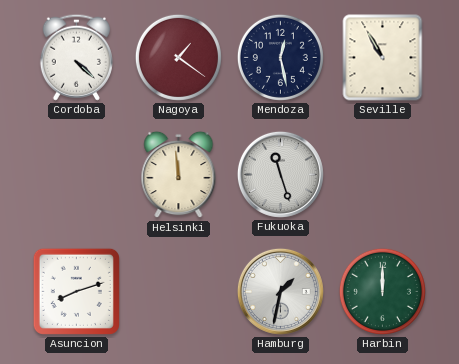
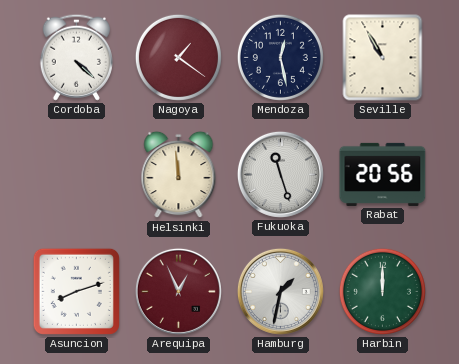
Rabat: none -> 20:56 (383, 174)
Arequipa: none -> 12:56 (178, 291)
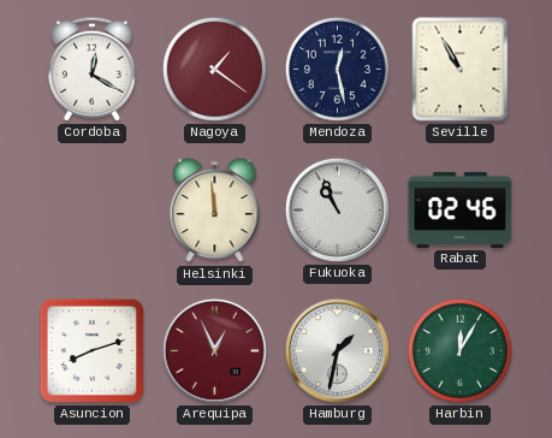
Cordoba: 4:22 -> 12:20 (91, 69)
Fukuoka: 11:27 -> 10:56 (337, 209)
Rabat: 20:56 -> 02:46 (461, 209)
Harbin: 12:00 -> 12:05 (459, 350)
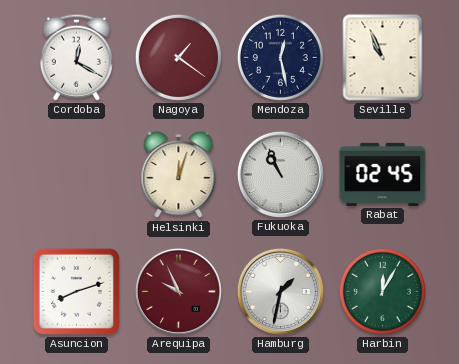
Seville: 10:55 -> 10:56 (383, 58)
Helsinki: 11:59 -> 12:03 (179, 175)
Rabat: 02:46 -> 02:45 (383, 174)
Arequipa: 12:56 -> 9:56 (178, 291)
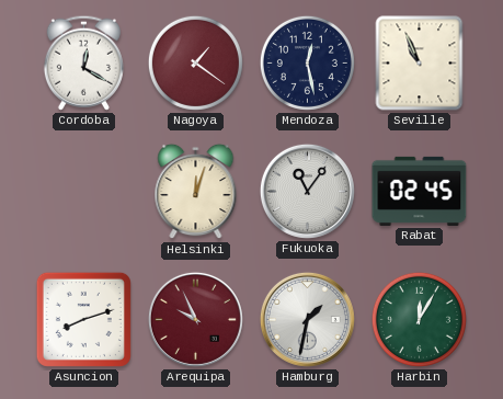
Fukuoka: 10:56 -> 11:06 (307, 191)
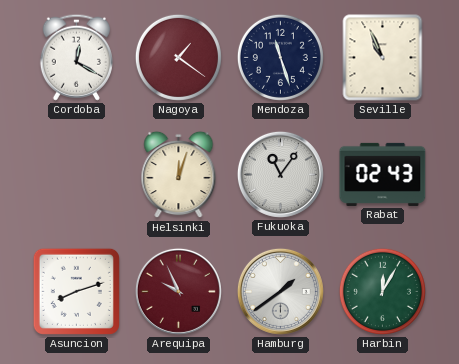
Mendoza: 12:28 -> 11:27 (280, 57)
Rabat: 02:45 -> 02:43 (383, 174)
Hamburg: 1:32 -> 1:39 (280, 291)
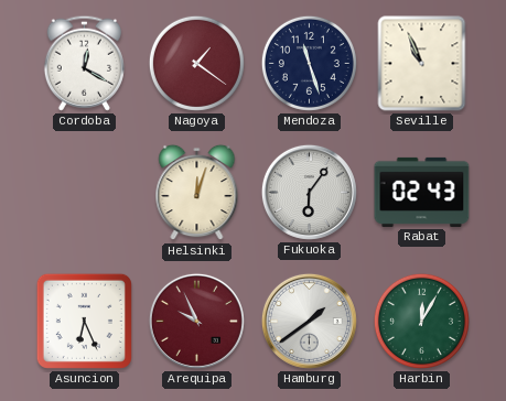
Fukuoka: 11:06 -> 6:06 (309, 192)
Asuncion: 8:12 -> 6:26 (84, 321)
